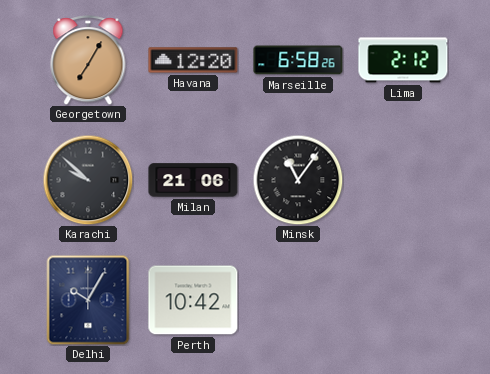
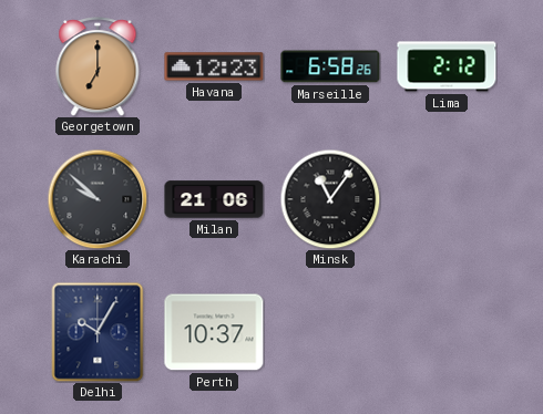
Georgetown: 7:05 -> 7:00 (98, 66)
Havana: 12:20 -> 12:23 (214, 66)
Perth: 10:42 -> 10:37 (214, 332)
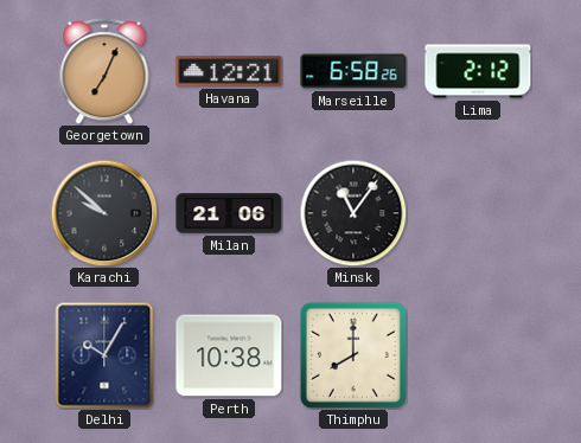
Georgetown: 7:00 -> 7:04 (104, 71)
Havana: 12:23 -> 12:21 (229, 71)
Perth: 10:37 -> 10:38 (229, 355)
Thimphu: none -> 8:00 (353, 355)
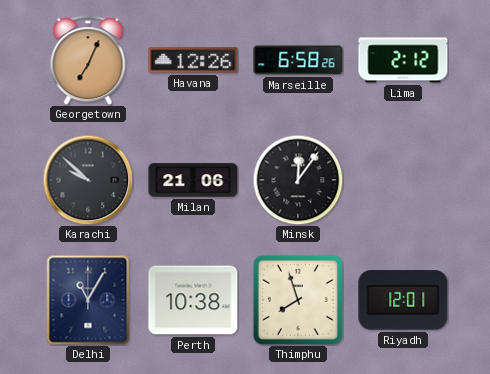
Havana: 12:21 -> 12:26 (193, 60)
Minsk: 11:06 -> 12:06 (298, 180)
Delhi: 10:05 -> 11:05 (88, 300)
Thimphu: 8:00 -> 7:57 (298, 300)
Riyadh: none -> 12:01 (403, 300)
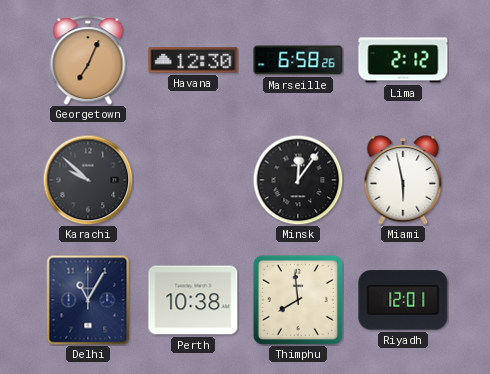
Havana: 12:26 -> 12:30 (193, 60)
Milan: 21:06 -> none (193, 180)
Miami: none -> 5:58 (403, 180)
Thimphu: 7:57 -> 7:59 (298, 300)
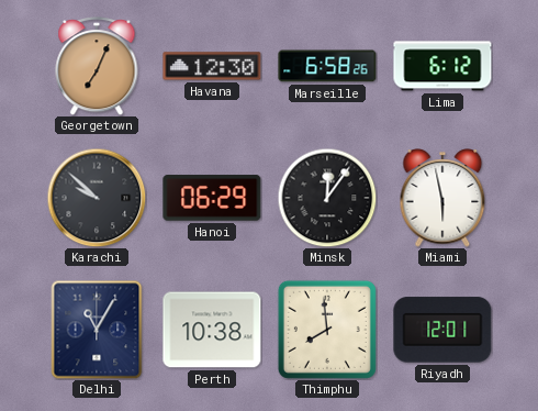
Lima: 2:12 -> 6:12 (442, 66)
Hanoi: none -> 06:29 (212, 198)
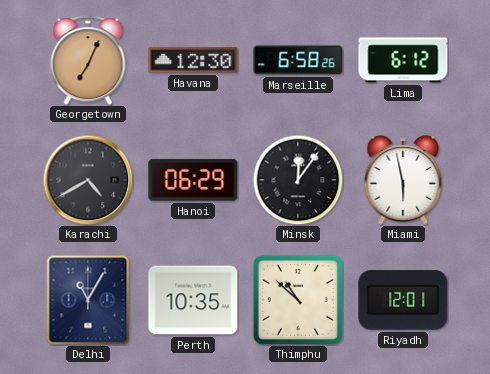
Karachi: 9:52 -> 4:40 (88, 180)
Perth: 10:38 -> 10:35 (193, 300)
Thimphu: 7:59 -> 10:52 (298, 300)
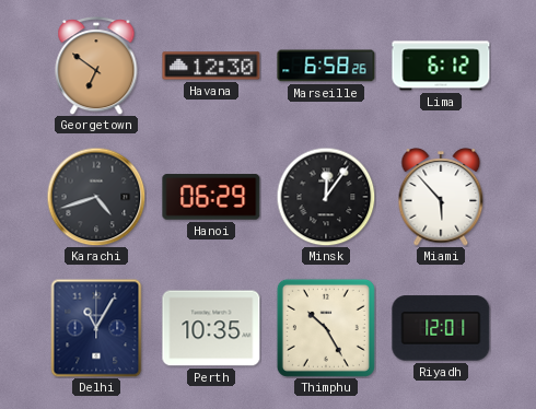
Georgetown: 7:04 -> 6:51 (96, 66)
Karachi: 4:40 -> 4:42 (96, 197)
Miami: 5:58 -> 5:53 (441, 197)
Thimphu: 10:52 -> 10:25 (326, 328)
